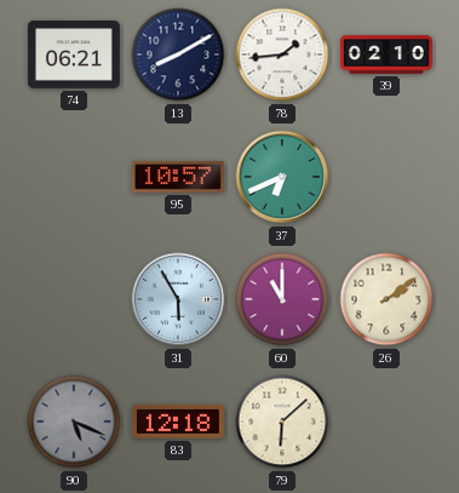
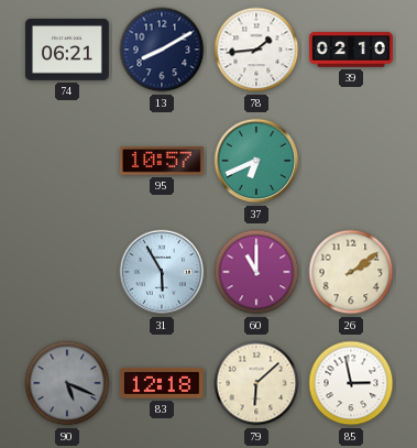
85: none -> 2:58 (351, 383)
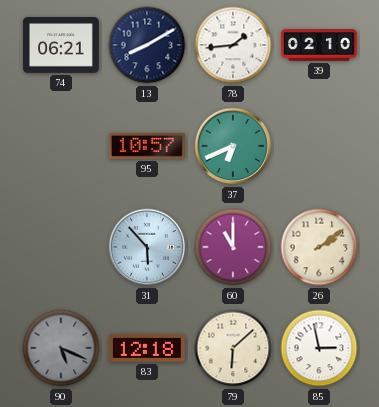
31: 5:55 -> 5:53 (147, 247)
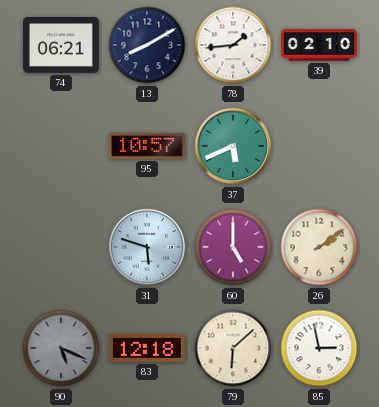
37: 6:41 -> 5:41 (233, 146)
31: 5:53 -> 5:48 (147, 247)
60: 11:00 -> 5:00 (233, 247)
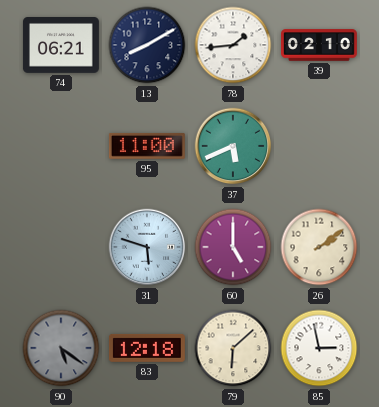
95: 10:57 -> 11:00 (147, 146)
90: 5:19 -> 5:21 (61, 348)
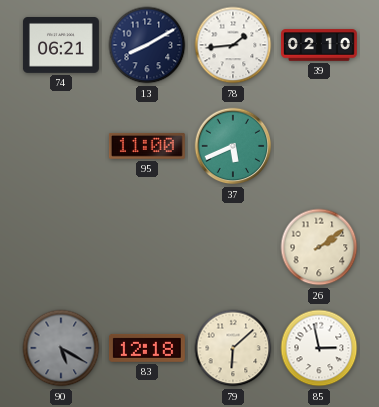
31: 5:48 -> none (147, 247)
60: 5:00 -> none (233, 247)
90: 5:21 -> 5:20 (61, 348)
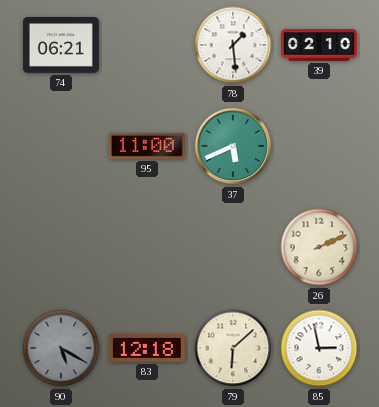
13: 8:10 -> none (147, 45)
78: 1:44 -> 1:29 (233, 45)
26: 2:09 -> 2:11 (319, 247)
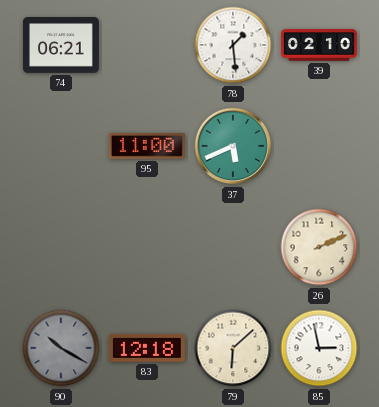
90: 5:20 -> 10:20 (61, 348)
